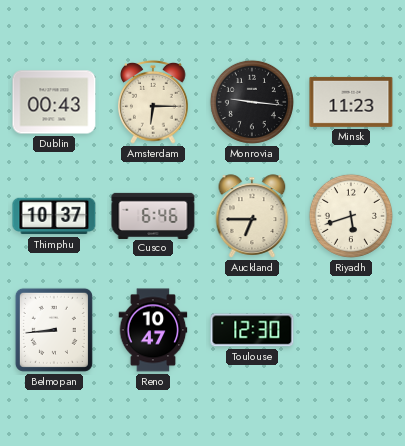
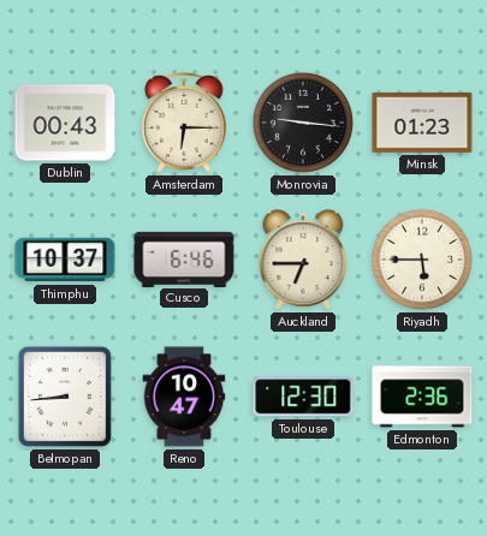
Minsk: 11:23 -> 01:23 (422, 123)
Riyadh: 5:42 -> 5:45 (422, 260)
Edmonton: none -> 2:36 (422, 397)
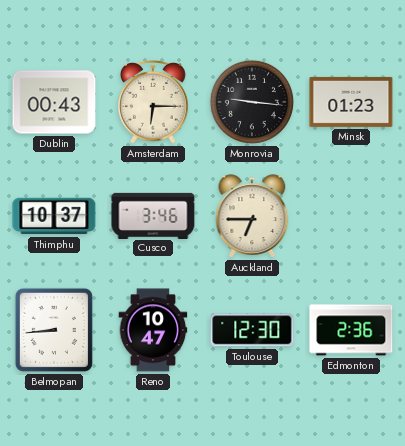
Cusco: 6:46 -> 3:46 (153, 215)
Riyadh: 5:45 -> none (422, 260)
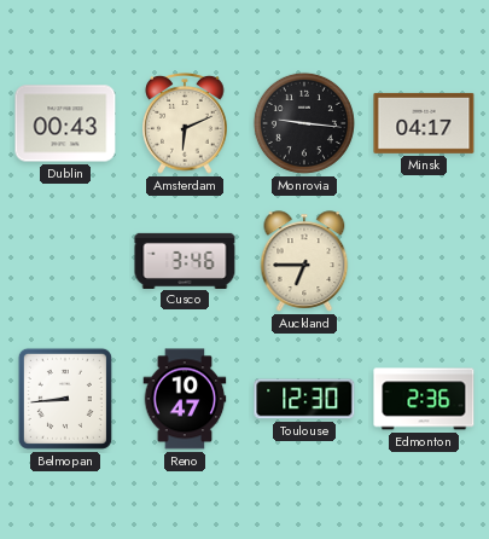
Amsterdam: 6:15 -> 6:11 (185, 123)
Minsk: 01:23 -> 04:17 (424, 123)
Thimphu: 10:37 -> none (54, 216)
